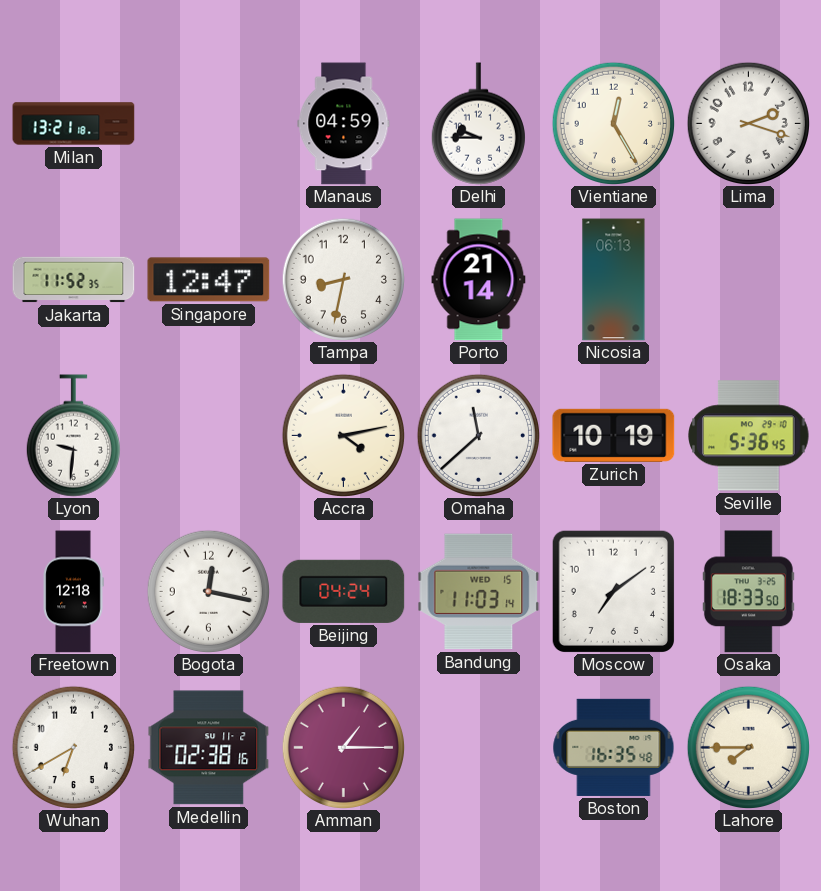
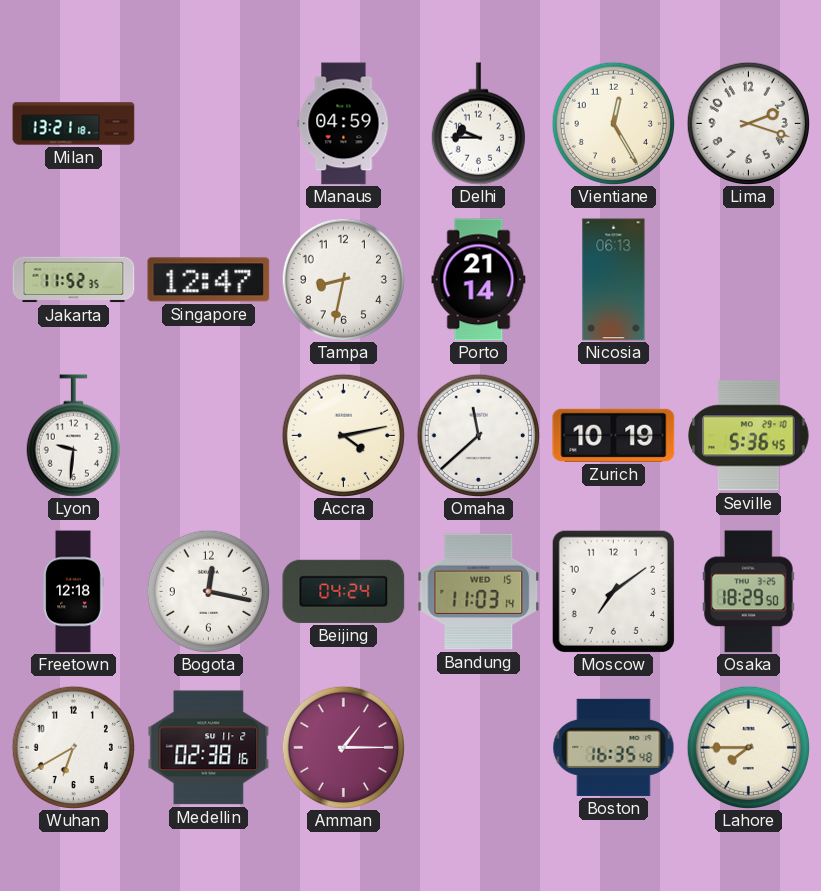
Osaka: 18:33 -> 18:29 (748, 592)
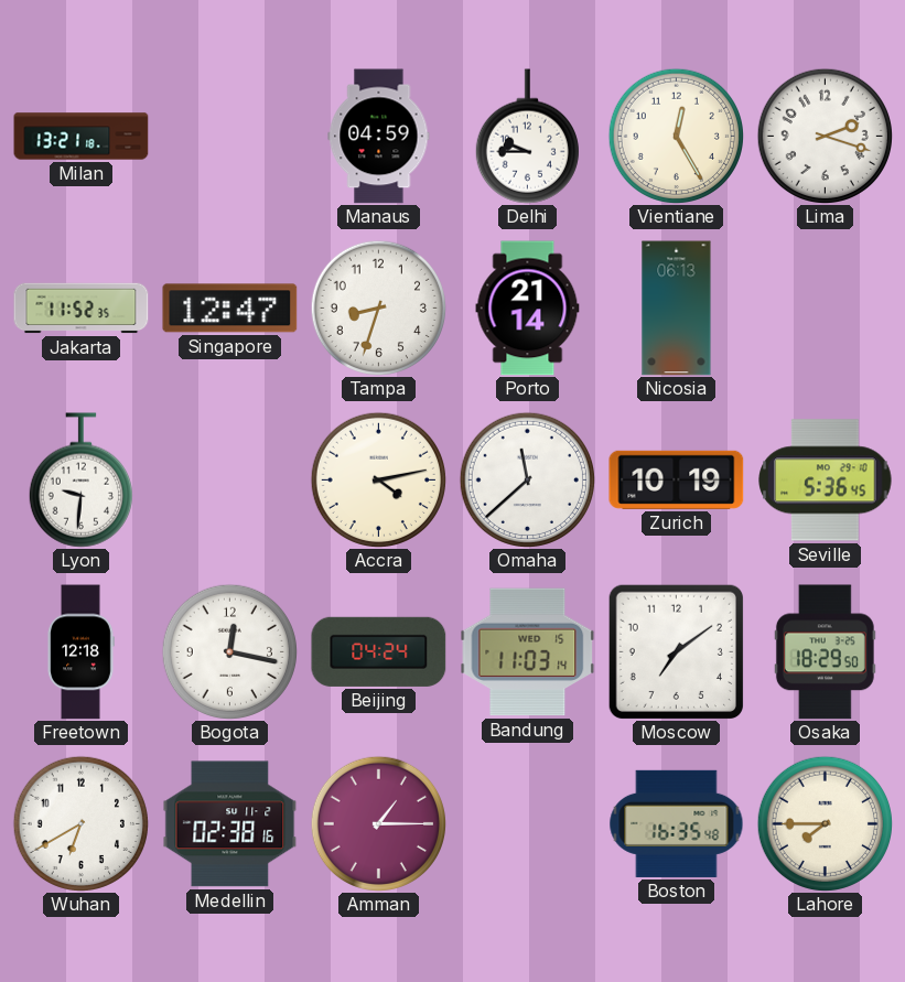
Tampa: 8:32 -> 8:33 (378, 307)
